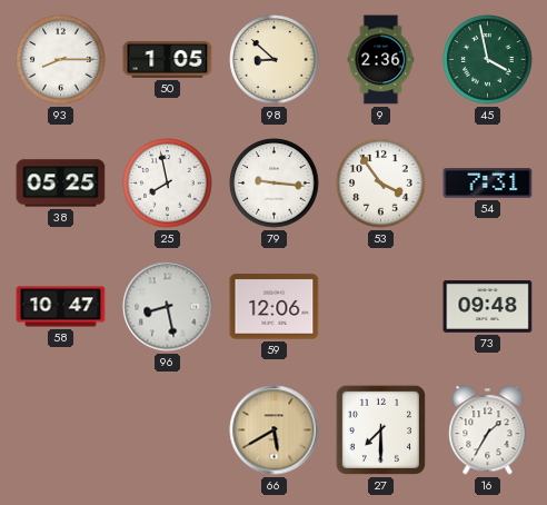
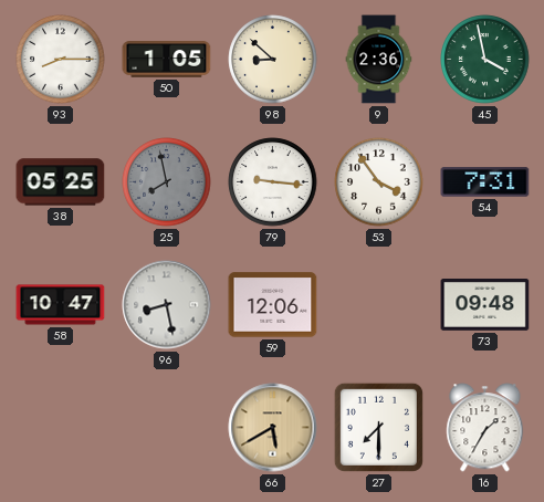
25 dial: white -> grey (167, 182)
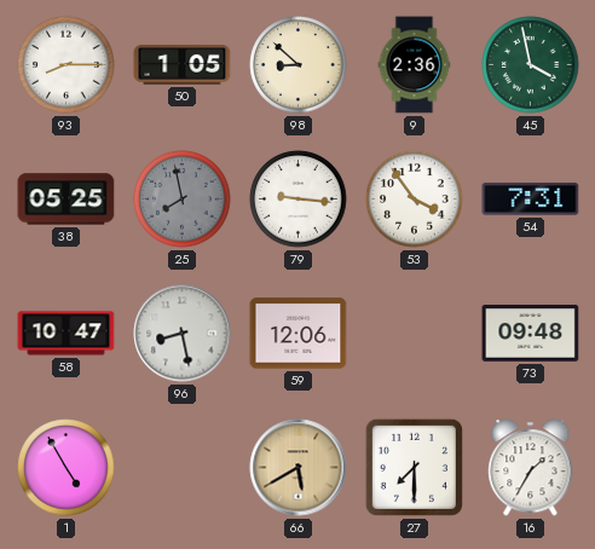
1: none -> 4:55 (67, 468)
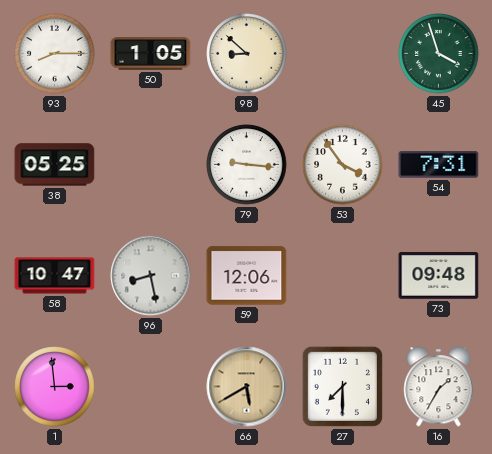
9: 2:36 -> none (415, 65)
45: 3:58 -> 3:57 (439, 54)
25: 7:58 -> none (183, 200)
1: 4:55 -> 2:59 (55, 387)
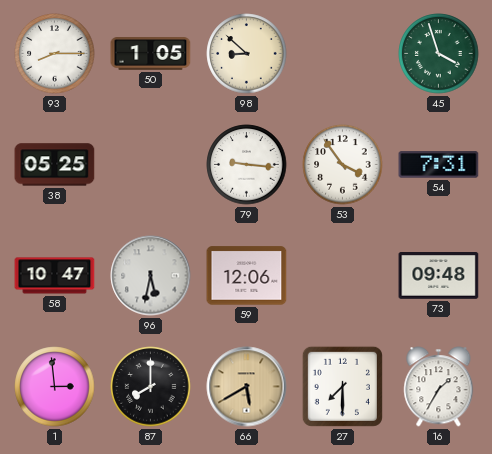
96: 8:28 -> 5:32 (151, 276)
87: none -> 8:00 (151, 387)
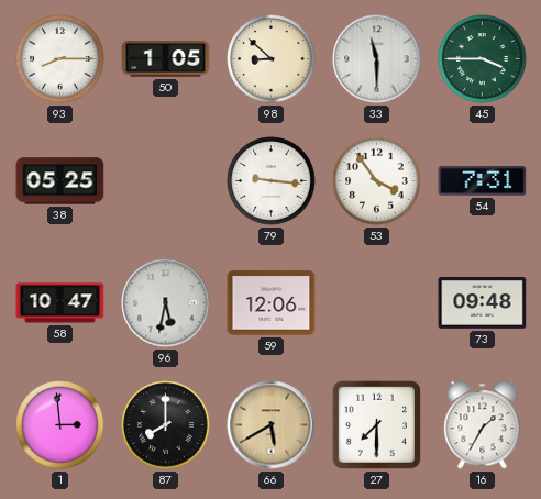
33: none -> 11:30 (377, 59)
45: 3:57 -> 3:45 (483, 59)
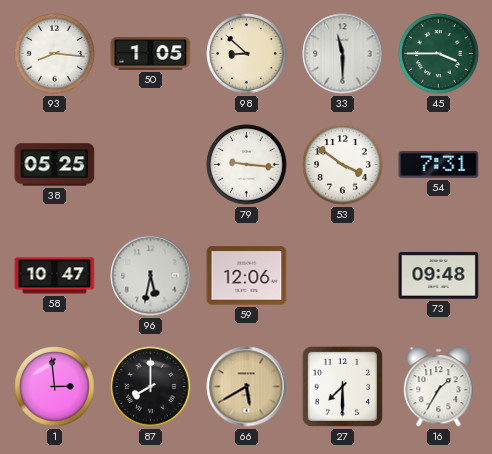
93: 8:15 -> 8:16 (55, 54)
53: 3:54 -> 3:51 (343, 165)
